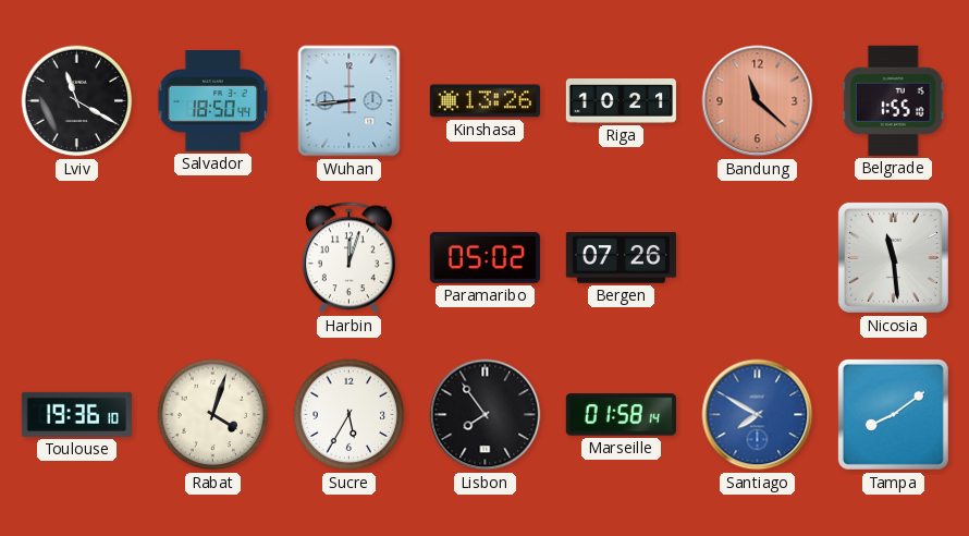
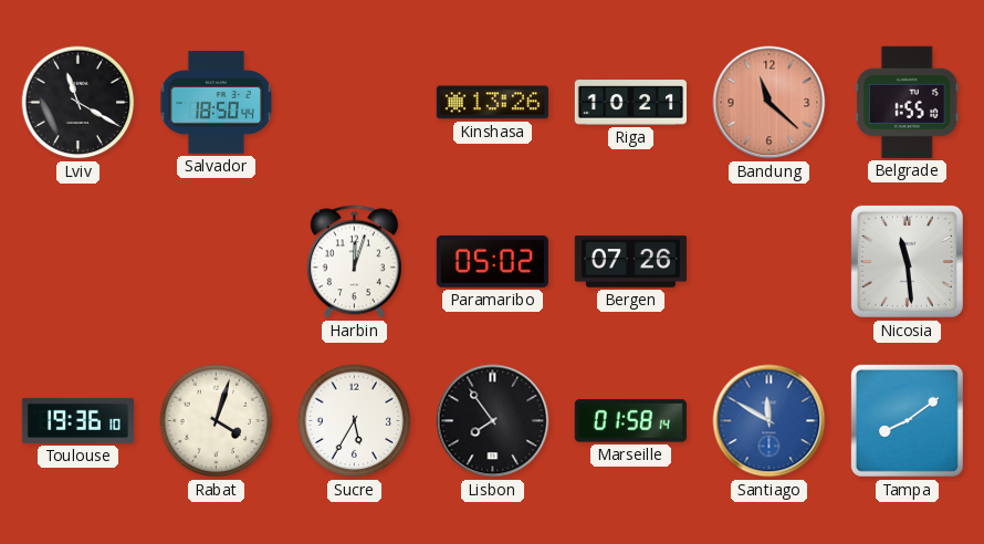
Wuhan: 8:44 -> none (349, 101)
Santiago: 7:50 -> 11:50 (770, 421)
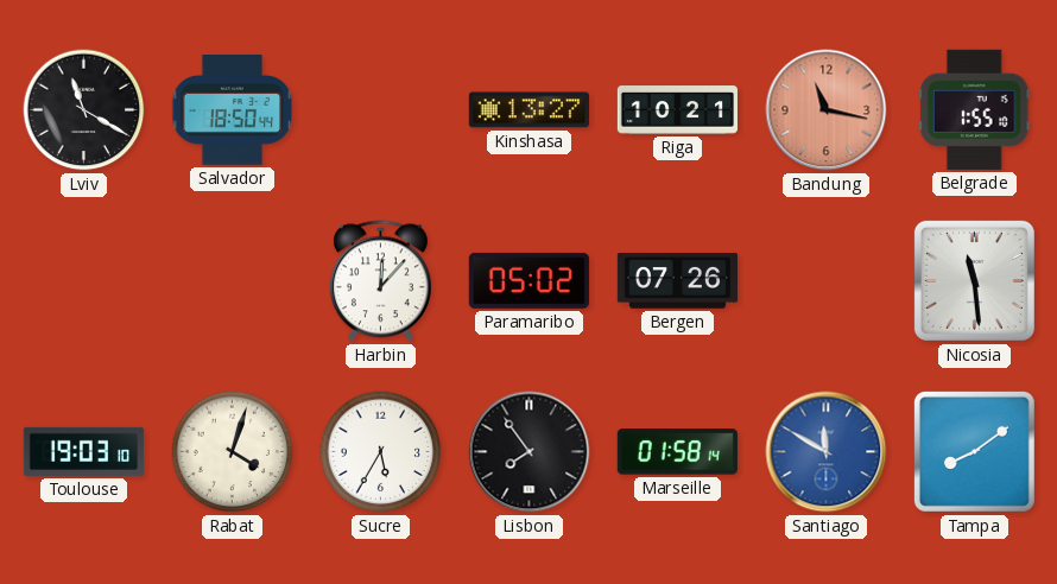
Kinshasa: 13:26 -> 13:27 (528, 110)
Bandung: 11:22 -> 11:17 (827, 110)
Harbin: 12:03 -> 12:07 (380, 281)
Toulouse: 19:36 -> 19:03 (83, 451)
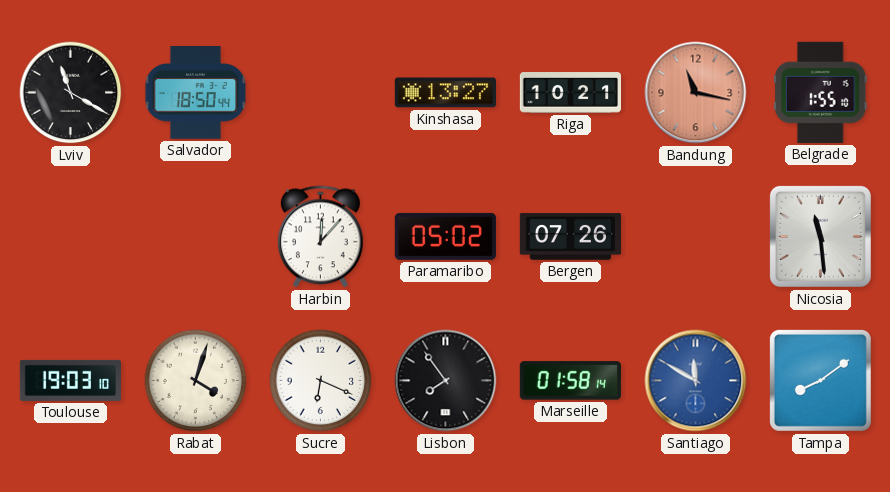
Sucre: 5:35 -> 6:19 (321, 381)
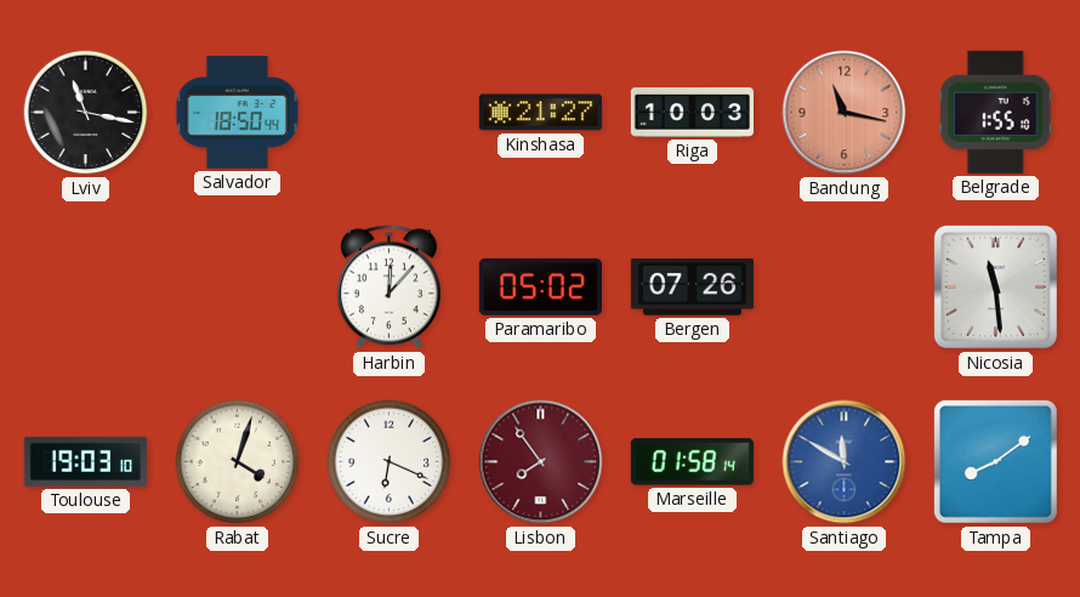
Lviv: 11:20 -> 11:17 (86, 113)
Kinshasa: 13:27 -> 21:27 (540, 113)
Riga: 10:21 -> 10:03 (692, 113)
Lisbon dial: black -> burgundy (541, 462)
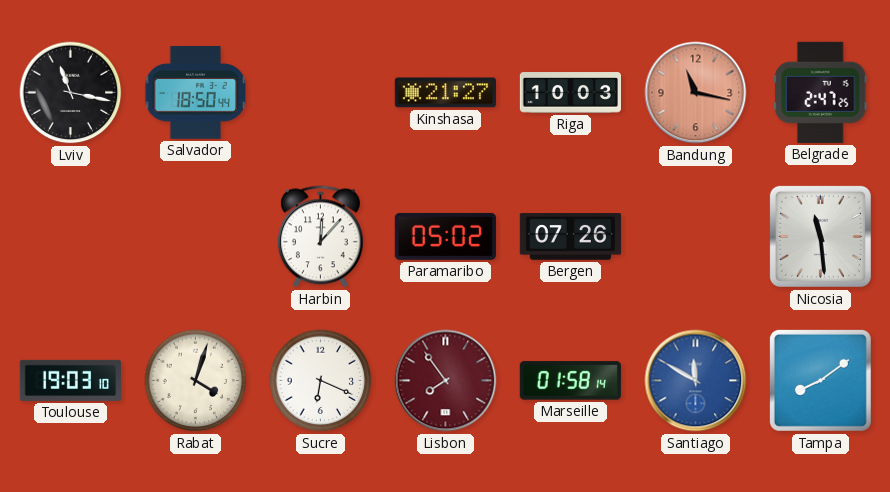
Belgrade: 1:55 -> 2:47 (821, 92)
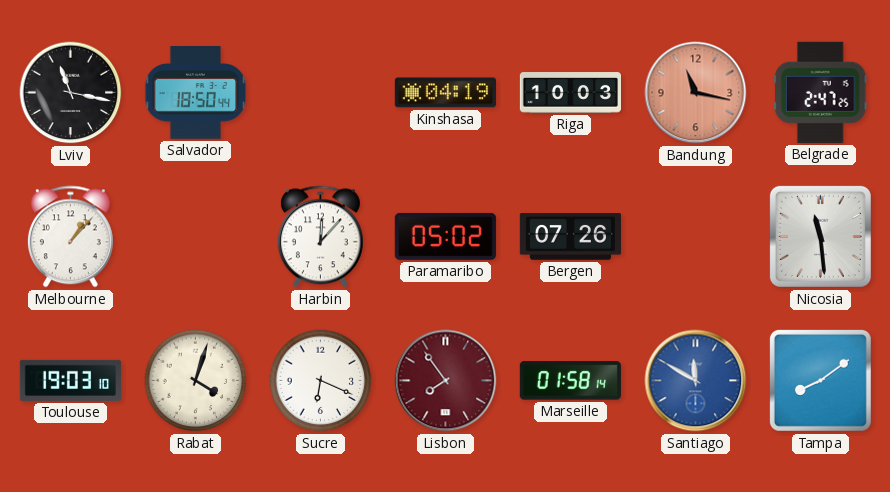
Kinshasa: 21:27 -> 04:19 (445, 93)
Melbourne: none -> 1:07 (70, 237)
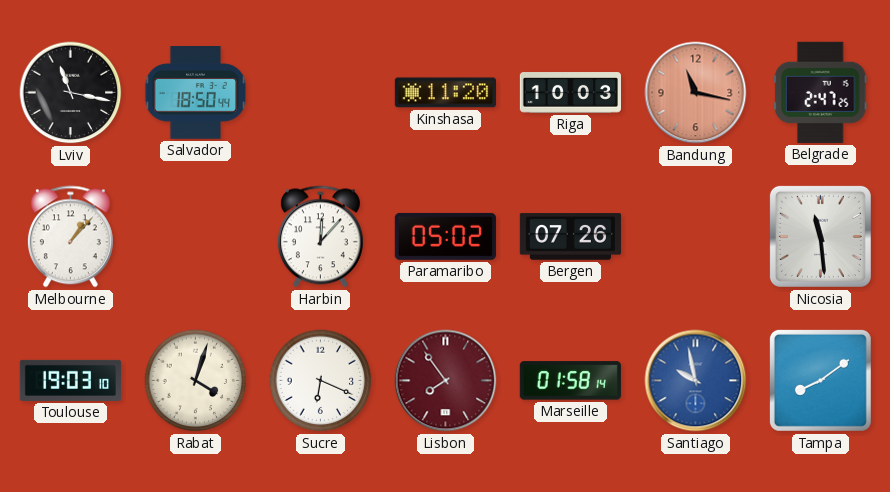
Kinshasa: 04:19 -> 11:20 (445, 93)
Santiago: 11:50 -> 9:58 (696, 381)
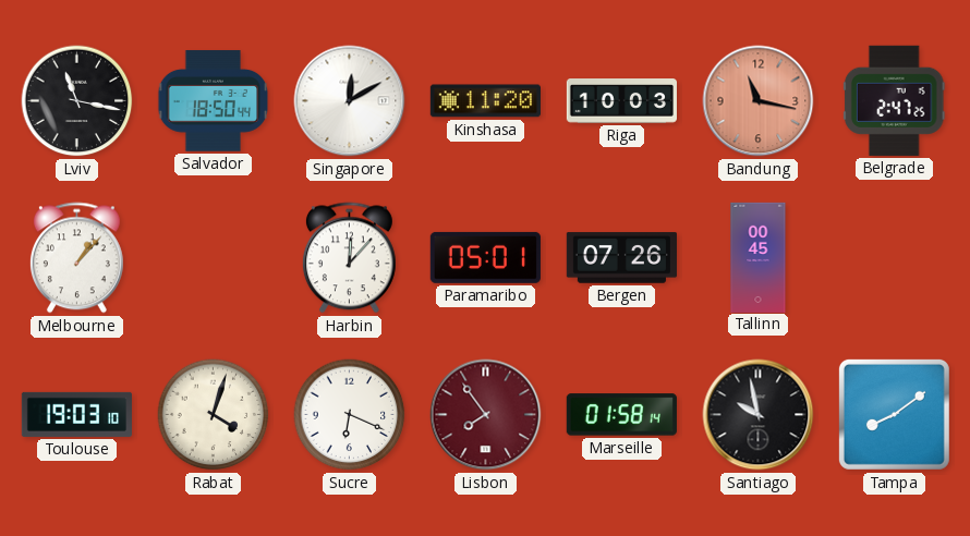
Singapore: none -> 12:10 (350, 101)
Paramaribo: 05:02 -> 05:01 (485, 257)
Tallinn: none -> 00:45 (759, 257)
Nicosia: 11:29 -> none (820, 236)
Santiago dial: blue -> black (759, 415)
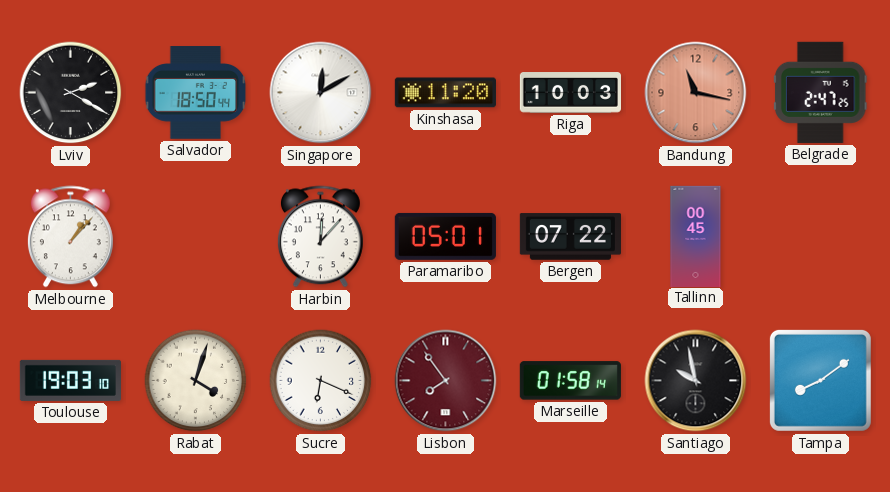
Lviv: 11:17 -> 2:20 (71, 93)
Bergen: 07:26 -> 07:22 (570, 237)
